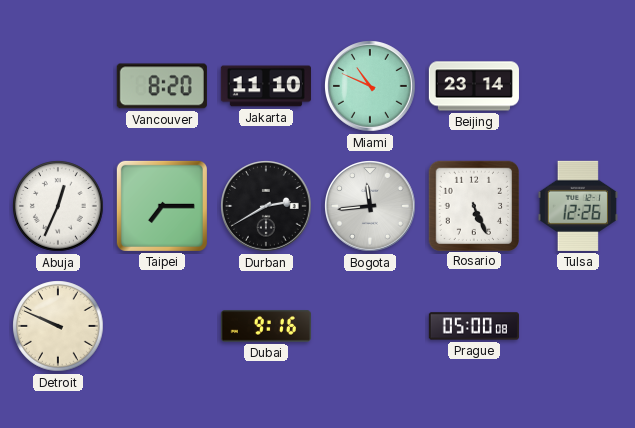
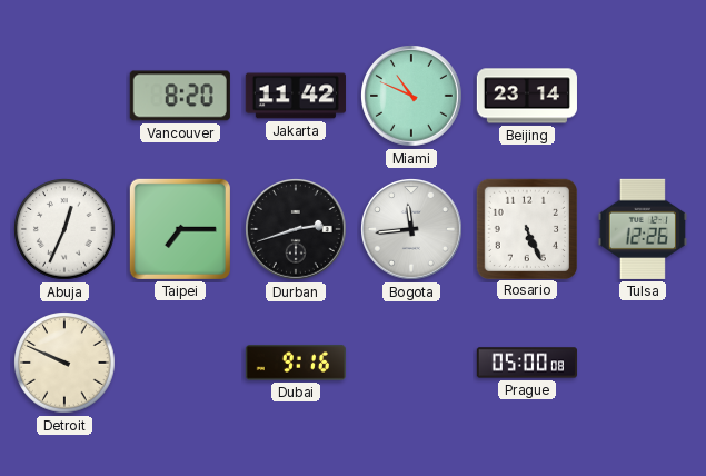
Jakarta: 11:10 -> 11:42 (296, 96)
Durban: 2:40 -> 2:42 (297, 230)
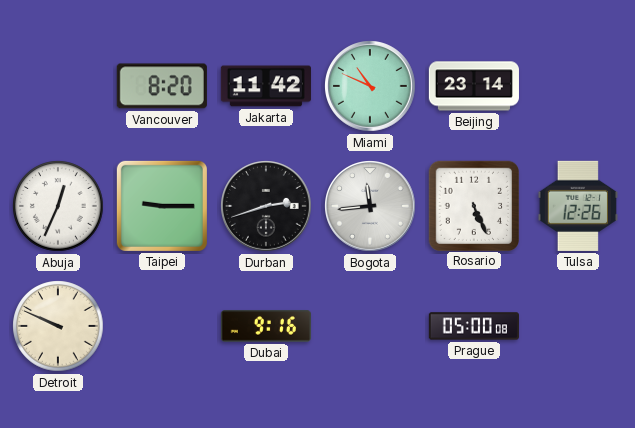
Taipei: 7:15 -> 9:15 (162, 206)
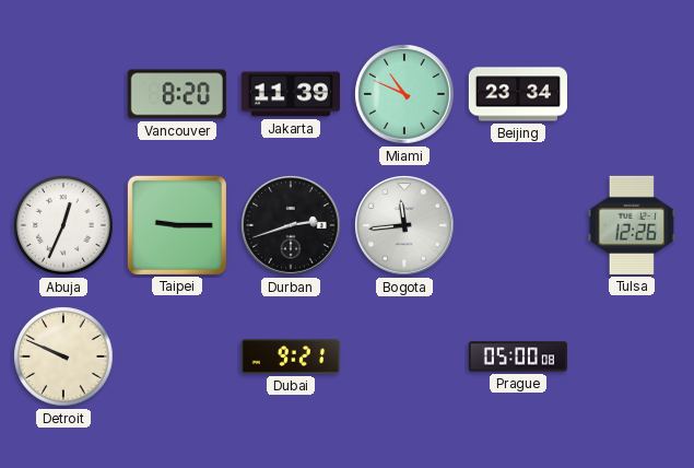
Jakarta: 11:42 -> 11:39 (291, 94)
Beijing: 23:14 -> 23:34 (517, 94)
Rosario: 5:26 -> none (473, 205)
Dubai: 9:16 -> 9:21 (291, 356)
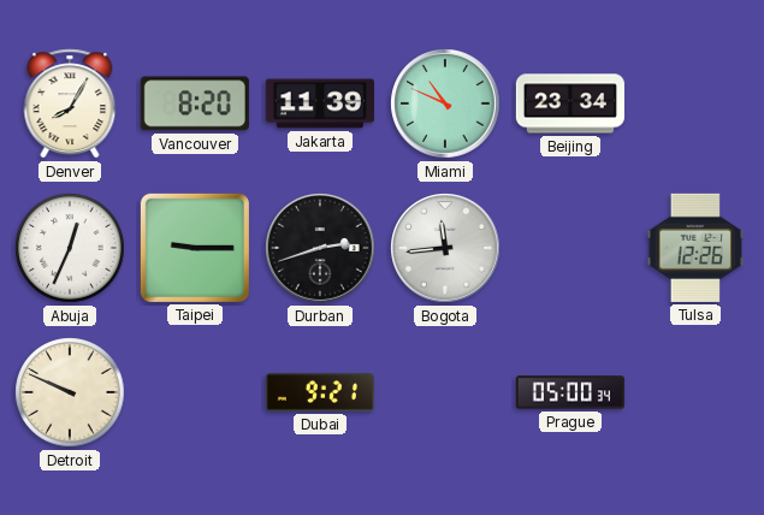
Denver: none -> 8:05 (70, 103)
Prague: 05:00:08 -> 05:00:34 (570, 392)
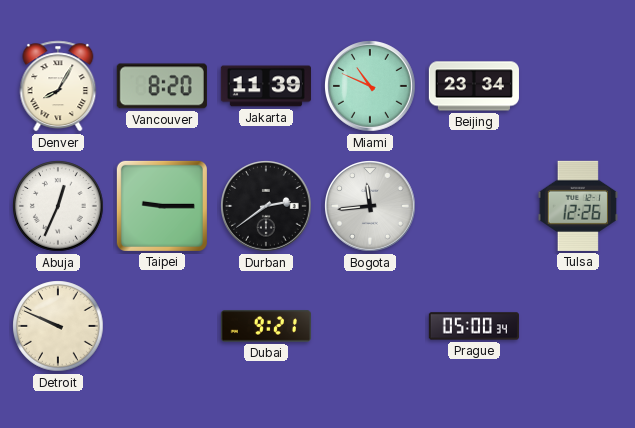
Durban: 2:42 -> 2:39 (267, 207)
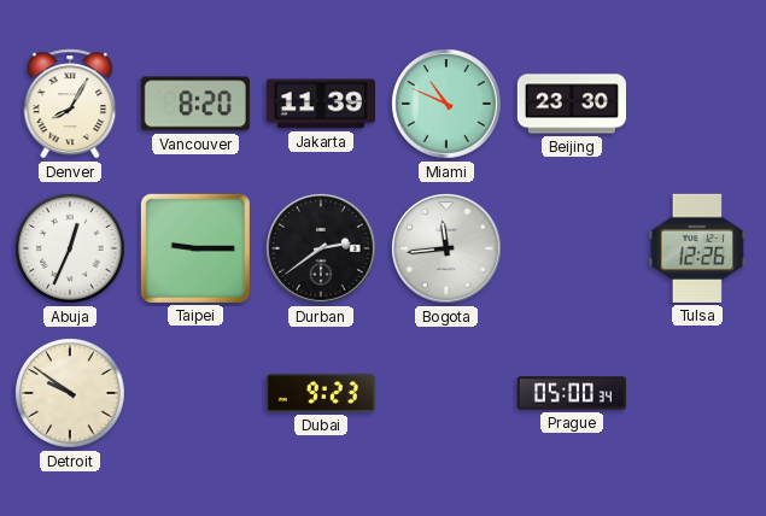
Beijing: 23:34 -> 23:30 (571, 104)
Detroit: 9:49 -> 9:51 (70, 393)
Dubai: 9:21 -> 9:23 (321, 393)
